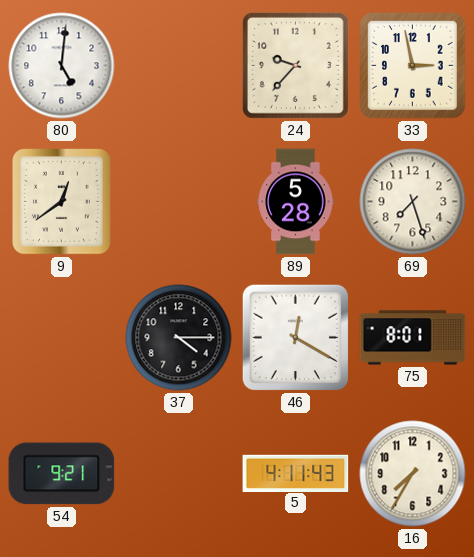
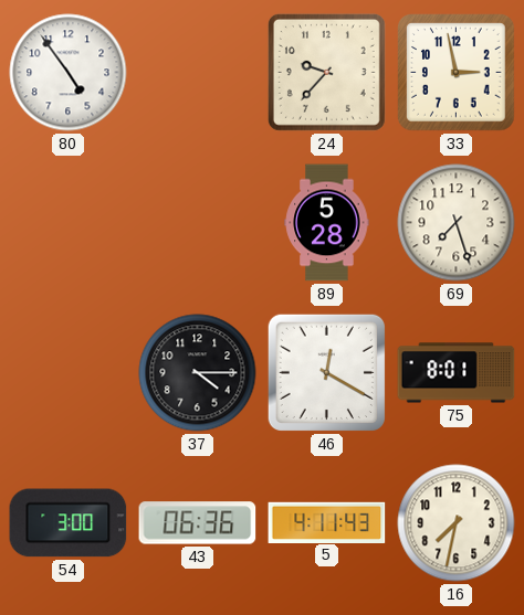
80: 5:01 -> 4:54 (69, 73)
9: 12:39 -> none (62, 202)
54: 9:21 -> 3:00 (69, 523)
43: none -> 06:36 (198, 523)
16: 7:35 -> 7:32 (457, 523)
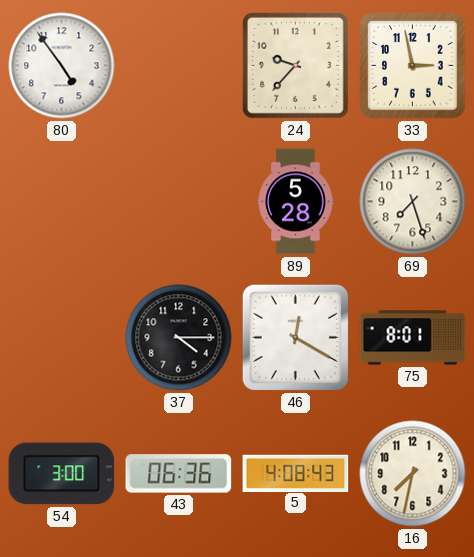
5: 4:11 -> 4:08 (296, 473)
